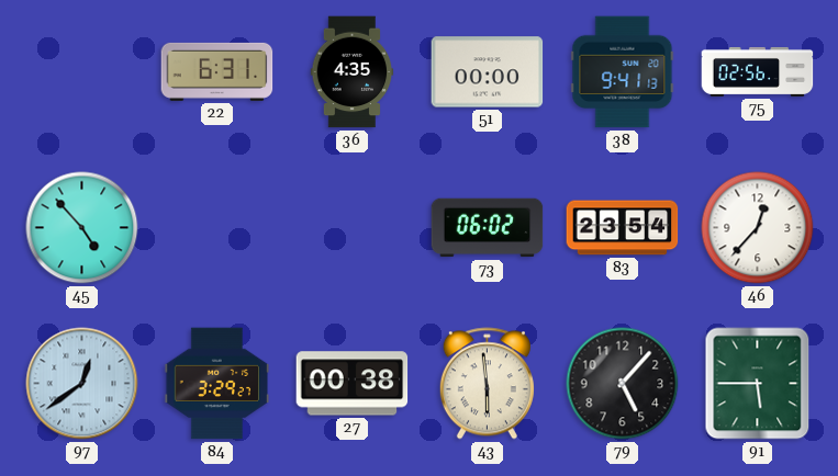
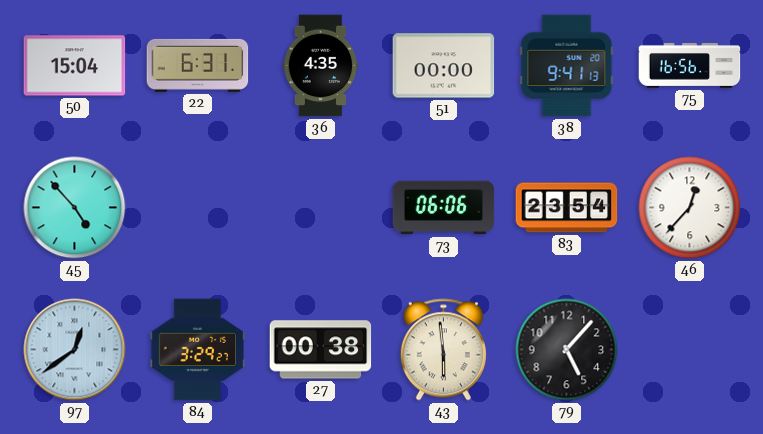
50: none -> 15:04 (75, 66)
75: 02:56 -> 16:56 (690, 65)
73: 06:02 -> 06:06 (444, 208)
91: 5:45 -> none (758, 384)
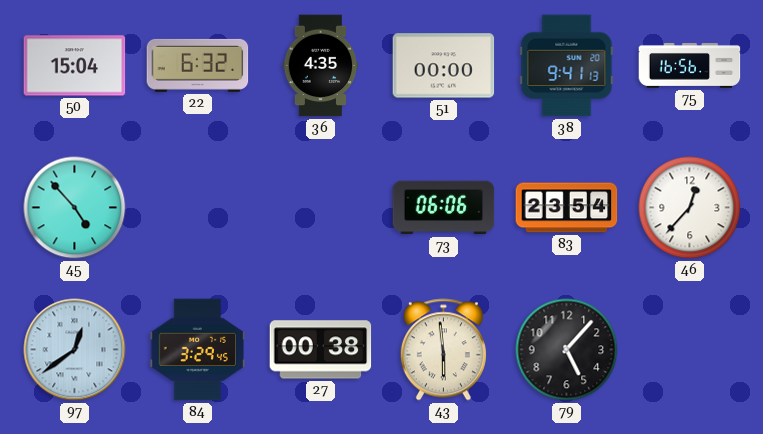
22: 6:31 -> 6:32 (198, 65)
84: 3:29:27 -> 3:29:45 (197, 350)
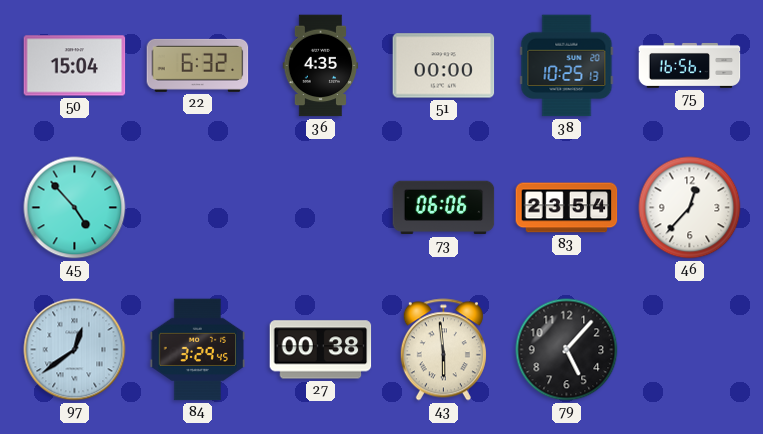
38: 9:41 -> 10:25 (567, 66)
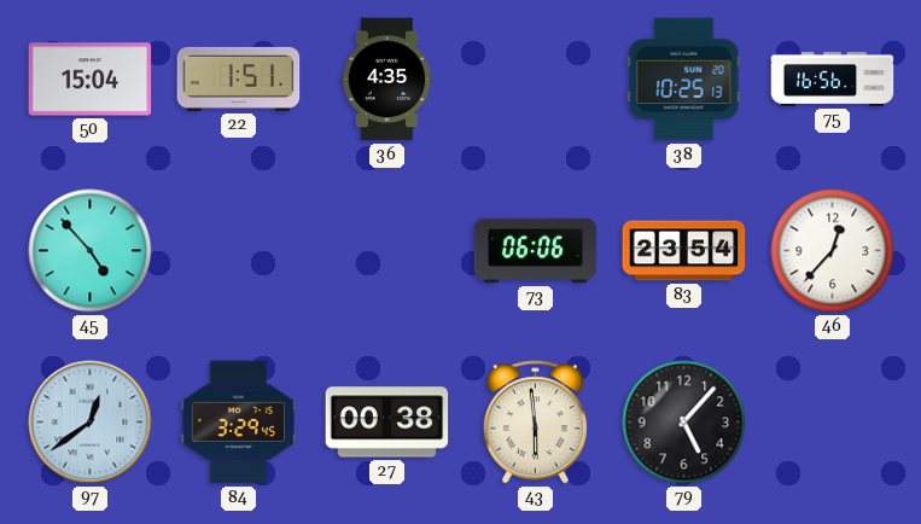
22: 6:32 -> 1:51 (239, 78)
51: 00:00 -> none (444, 66)
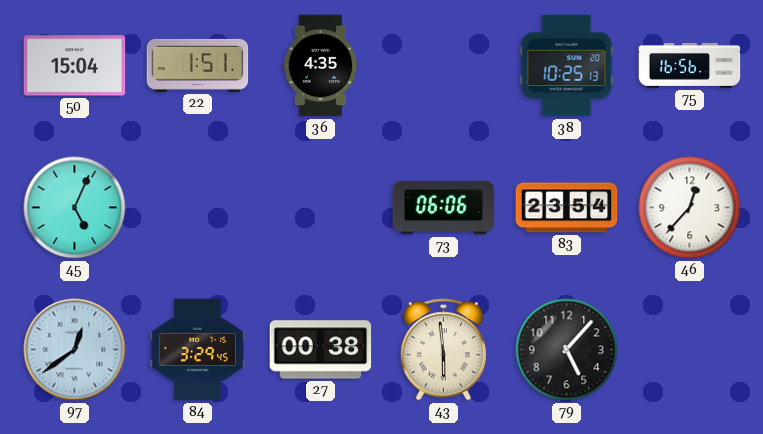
45: 4:53 -> 5:04 (75, 208)
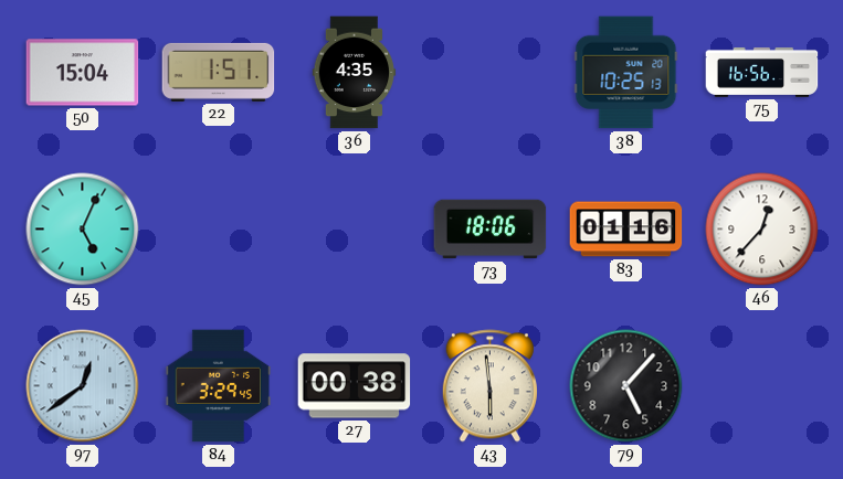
73: 06:06 -> 18:06 (491, 230)
83: 23:54 -> 01:16 (626, 230)
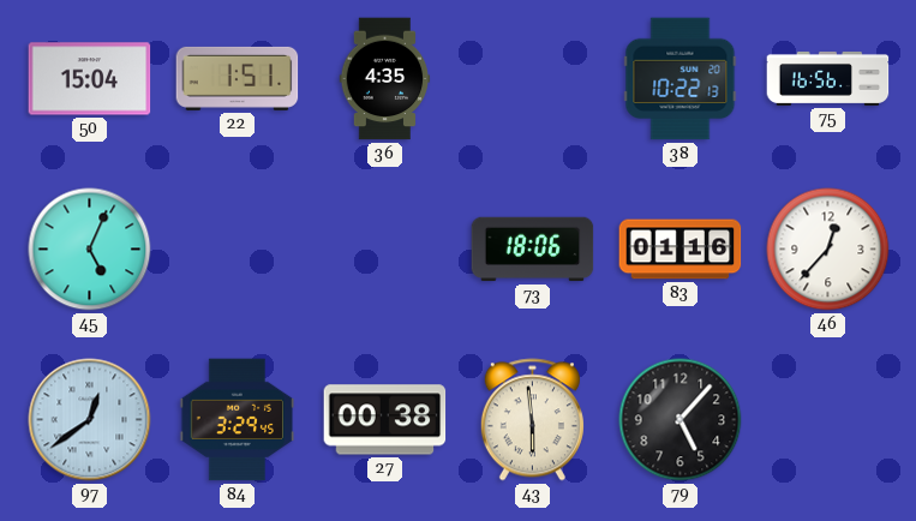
38: 10:25 -> 10:22 (681, 79)
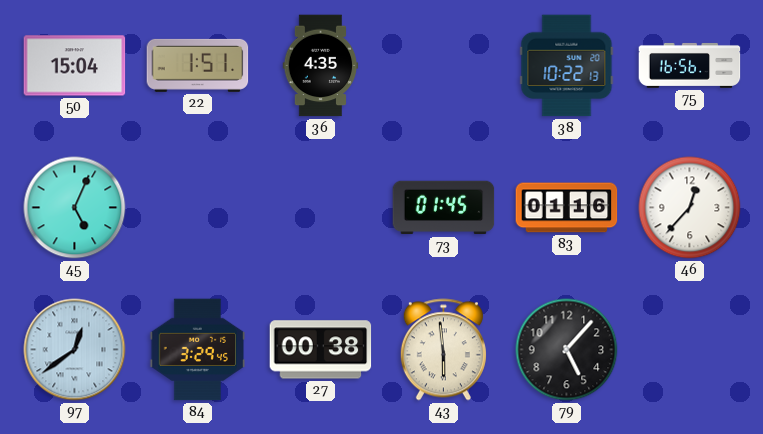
73: 18:06 -> 01:45 (444, 208)
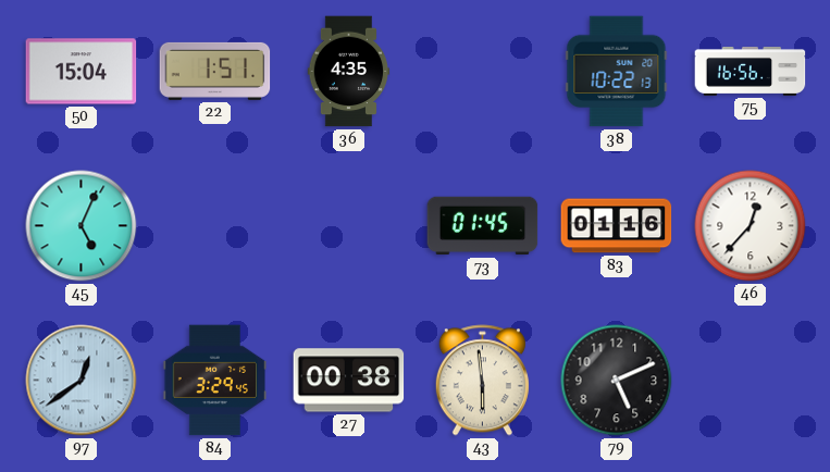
79: 5:07 -> 5:11 (617, 381)
